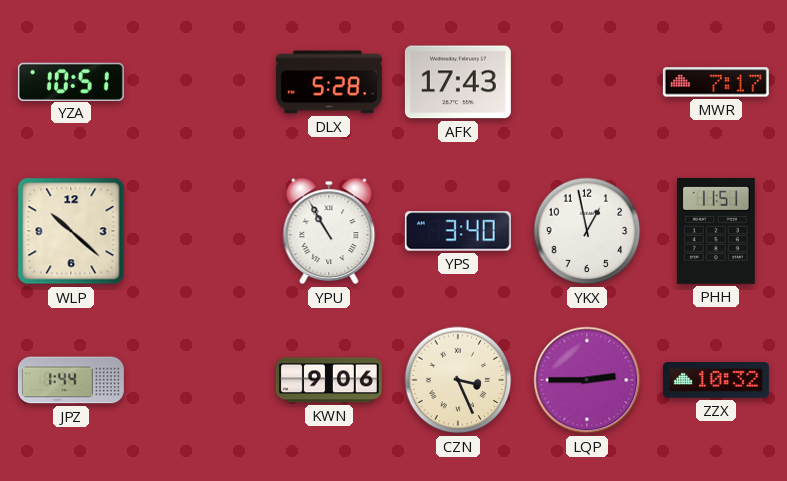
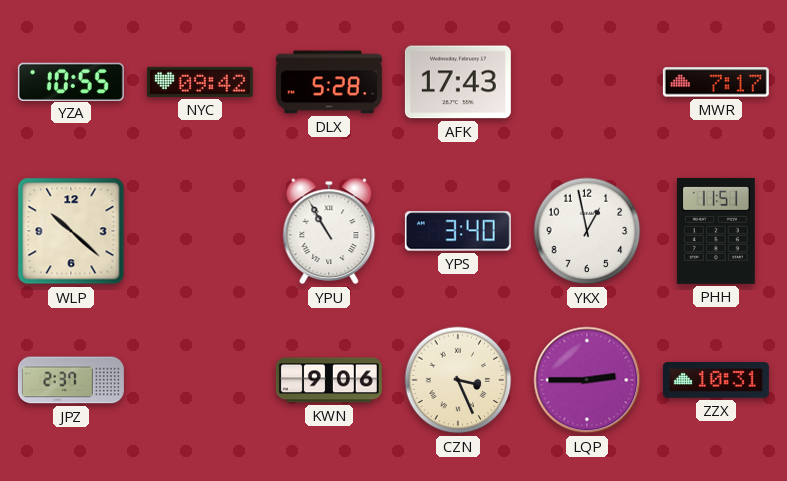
YZA: 10:51 -> 10:55 (71, 81)
NYC: none -> 09:42 (200, 82)
JPZ: 1:44 -> 2:37 (71, 380)
ZZX: 10:32 -> 10:31 (716, 381)
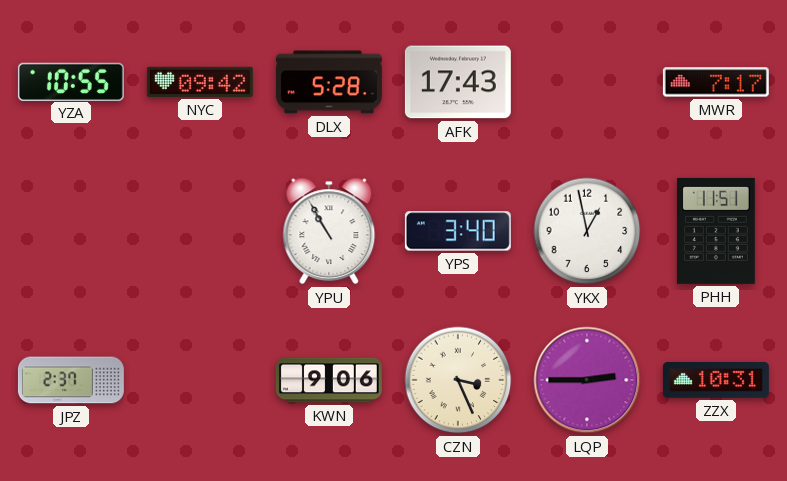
WLP: 10:22 -> none (71, 231)
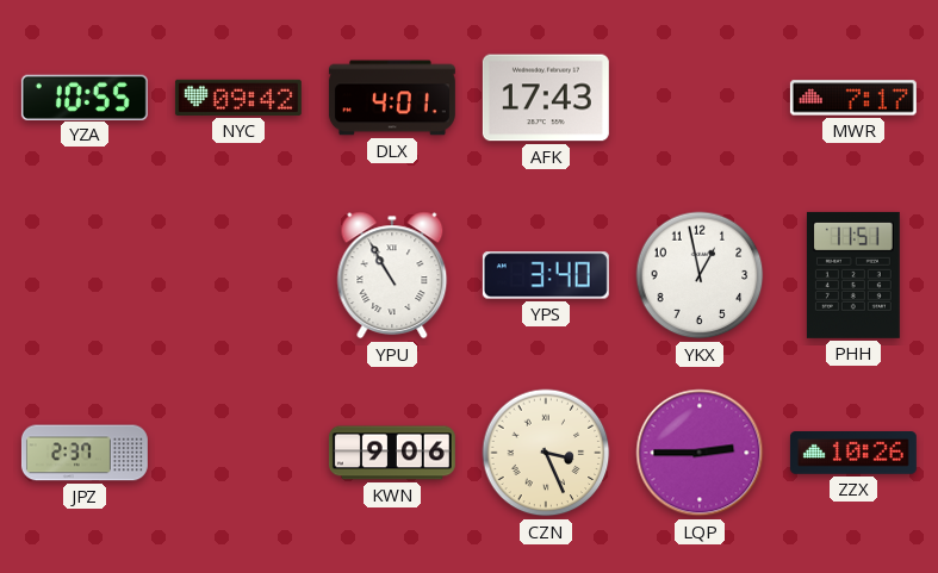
DLX: 5:28 -> 4:01 (392, 98)
ZZX: 10:31 -> 10:26 (853, 454)
